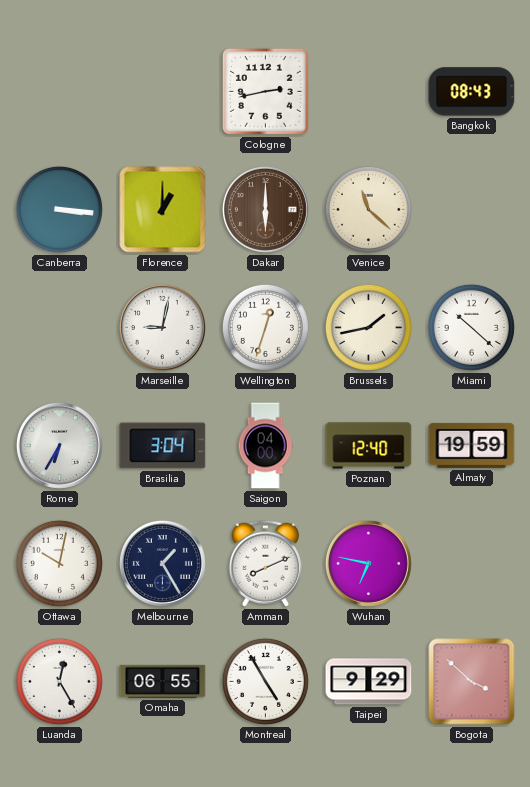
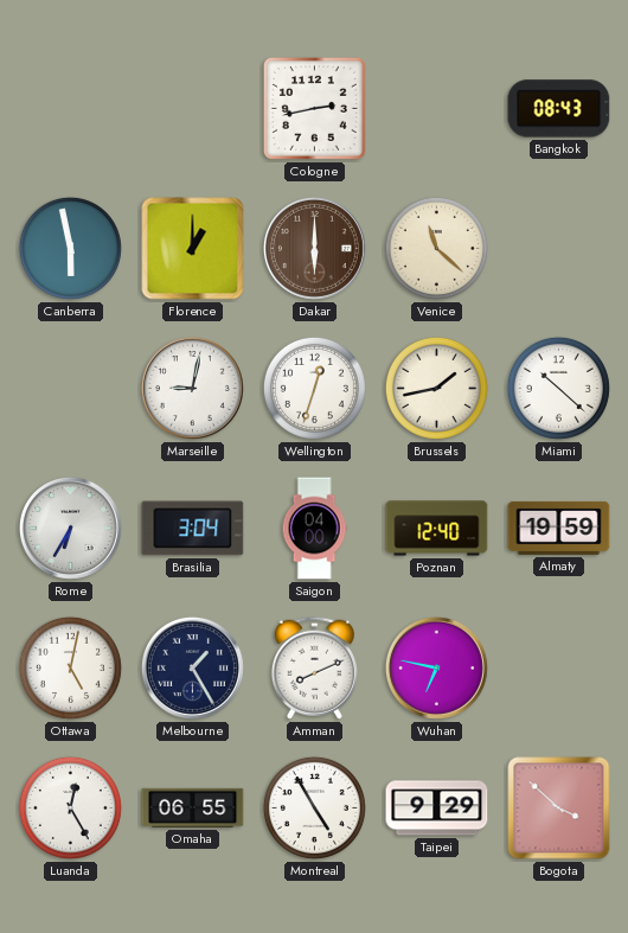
Canberra: 3:16 -> 5:58 (70, 248)
Ottawa: 10:02 -> 5:02 (70, 667)
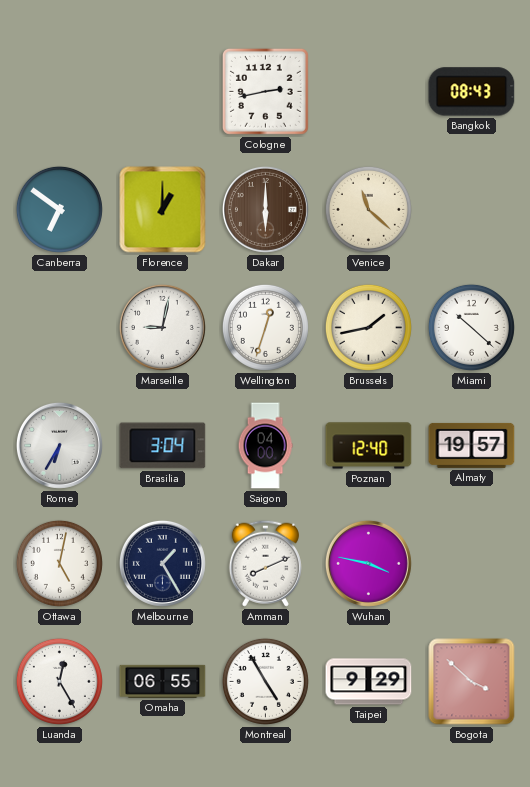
Canberra: 5:58 -> 6:51 (59, 209)
Almaty: 19:59 -> 19:57 (472, 445)
Wuhan: 6:47 -> 3:47 (368, 563)
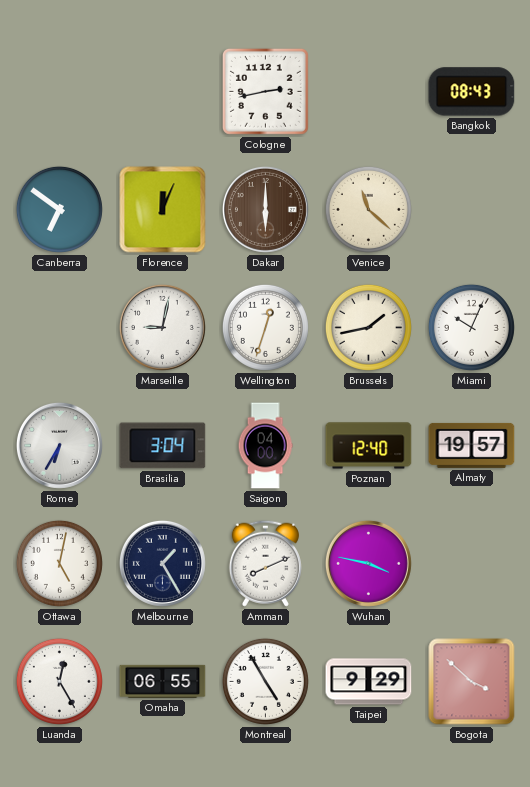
Florence: 1:00 -> 12:04 (163, 210)
Miami: 10:22 -> 10:04 (471, 327)
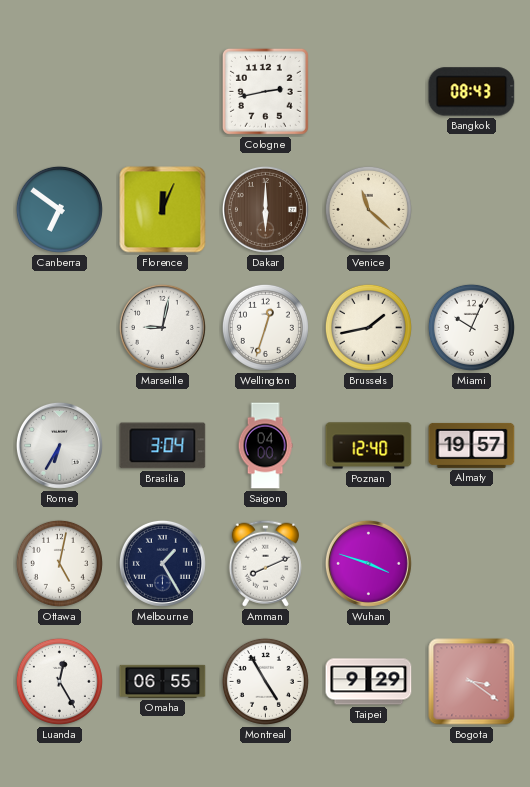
Wuhan: 3:47 -> 3:48 (368, 563)
Bogota: 3:52 -> 3:21 (472, 682)
